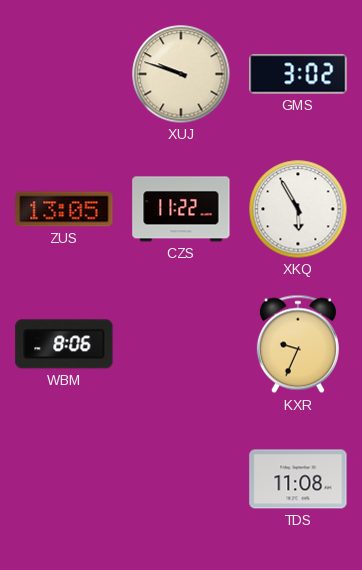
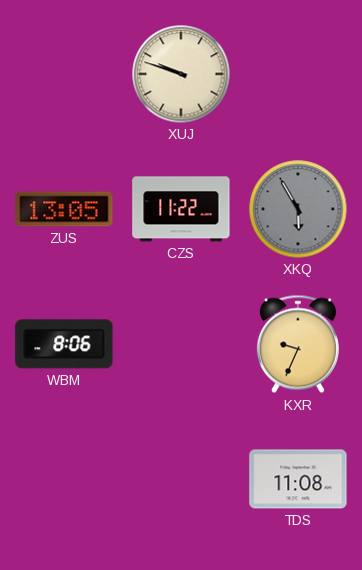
GMS: 3:02 -> none (298, 74)
XKQ dial: white -> grey (298, 209)
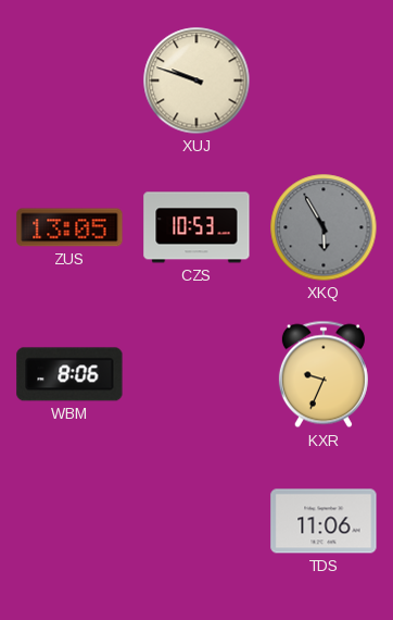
CZS: 11:22 -> 10:53 (196, 227)
TDS: 11:08 -> 11:06 (324, 521)
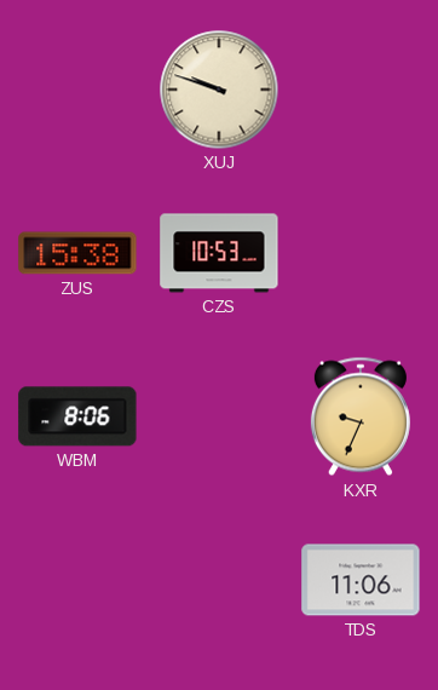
ZUS: 13:05 -> 15:38 (77, 253)
XKQ: 5:55 -> none (324, 227)
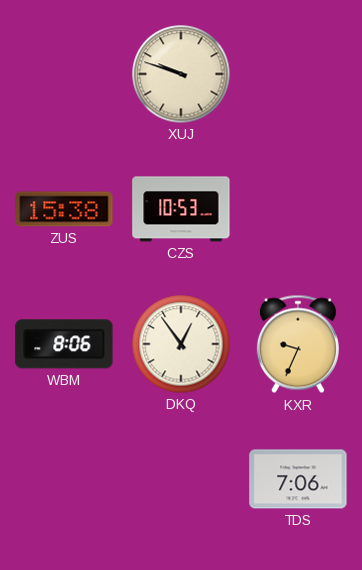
DKQ: none -> 12:54 (181, 344)
TDS: 11:06 -> 7:06 (298, 479)
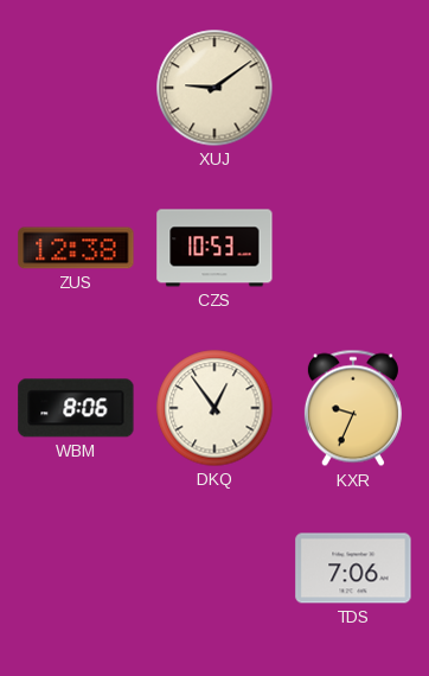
XUJ: 9:48 -> 9:09 (214, 88)
ZUS: 15:38 -> 12:38 (76, 248)
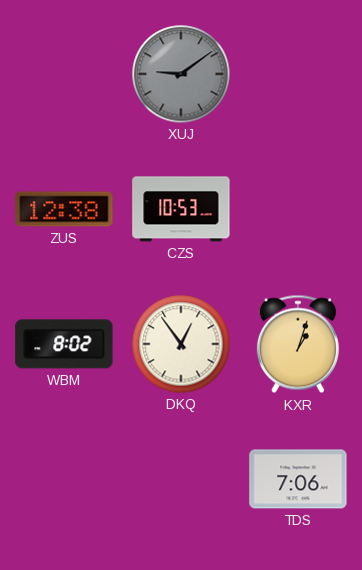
XUJ dial: cream -> grey (181, 74)
WBM: 8:06 -> 8:02 (64, 344)
KXR: 9:34 -> 1:03 (298, 344)
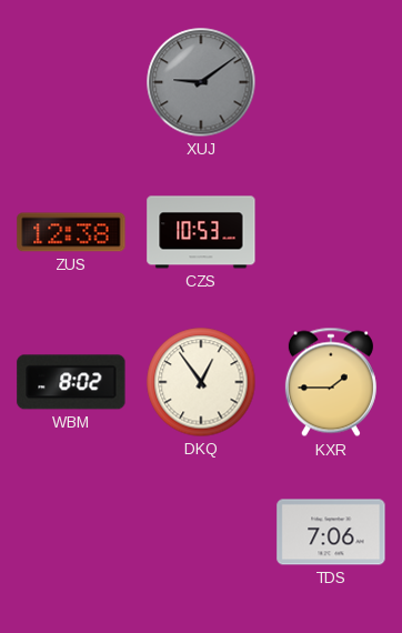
KXR: 1:03 -> 1:45 (331, 382)
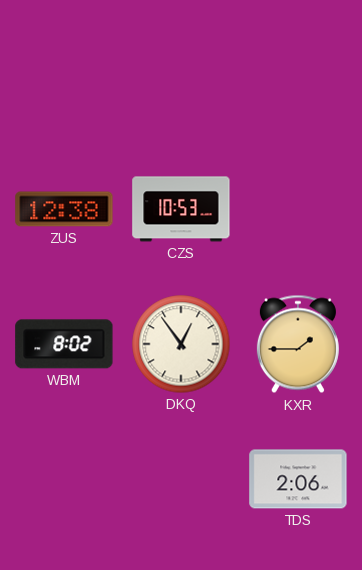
XUJ: 9:09 -> none (201, 82)
TDS: 7:06 -> 2:06 (298, 479)
